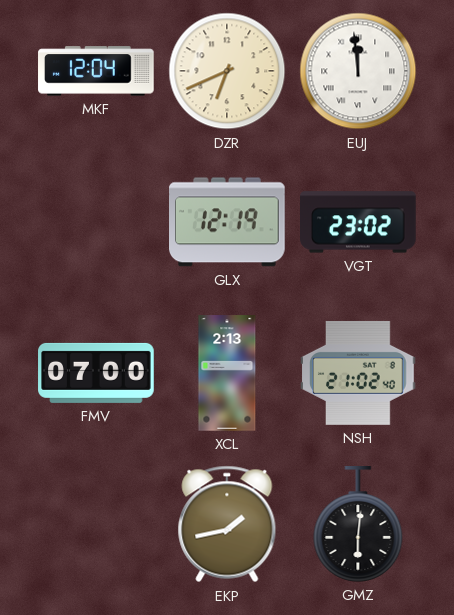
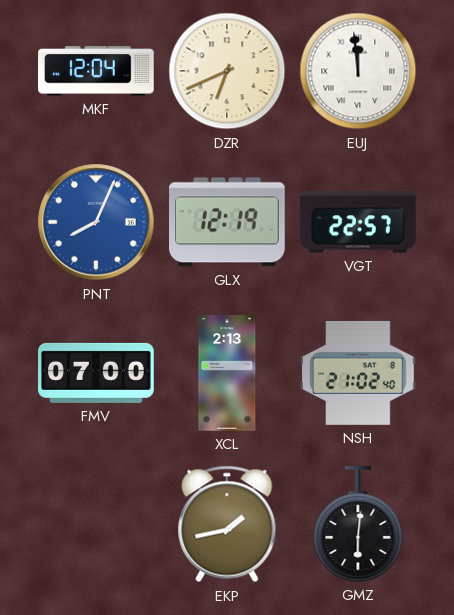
PNT: none -> 8:04 (96, 222)
VGT: 23:02 -> 22:57 (358, 222)
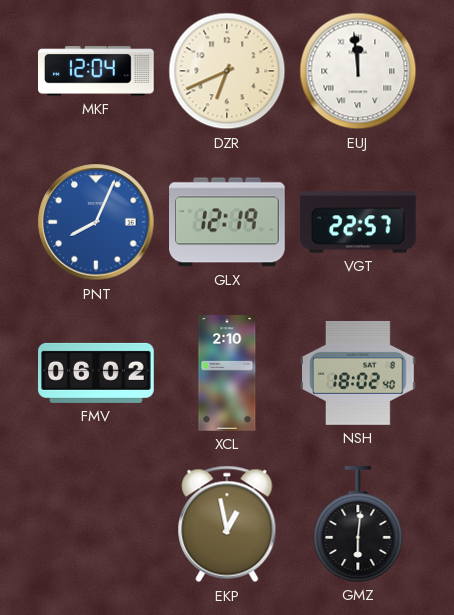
FMV: 07:00 -> 06:02 (96, 373)
XCL: 2:13 -> 2:10 (227, 373)
NSH: 21:02 -> 18:02 (358, 373)
EKP: 1:43 -> 12:58 (227, 524)
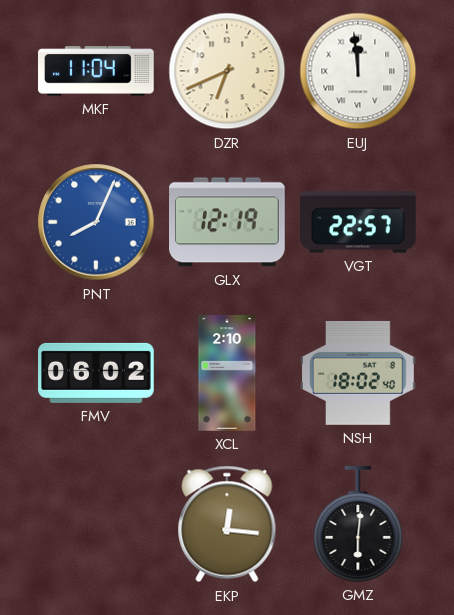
MKF: 12:04 -> 11:04 (96, 71)
EKP: 12:58 -> 12:16 (227, 524)
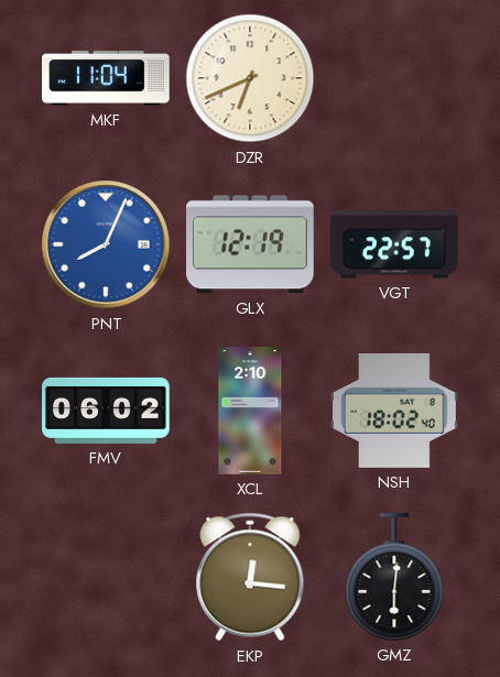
EUJ: 11:59 -> none (358, 71)
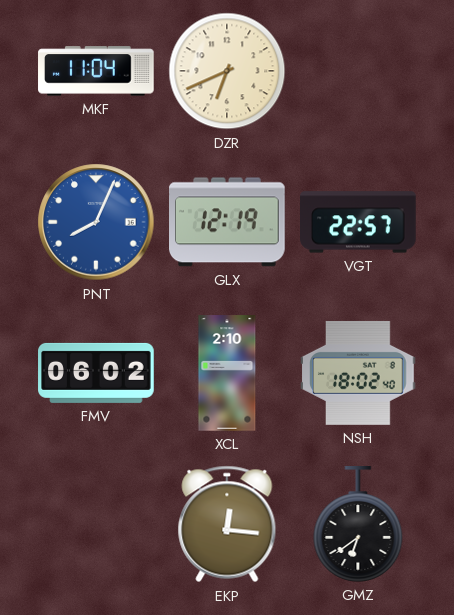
GMZ: 6:01 -> 6:39 (358, 524)
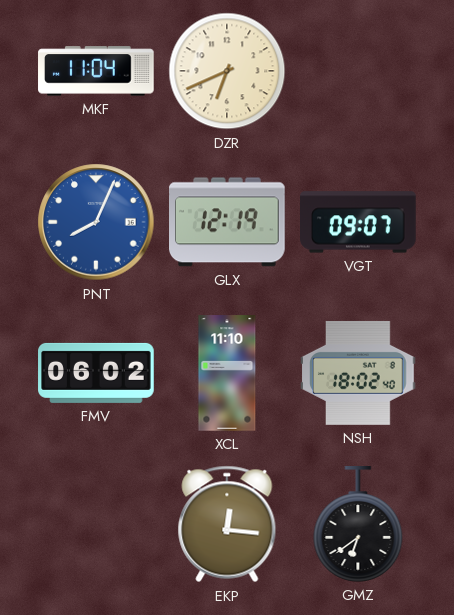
VGT: 22:57 -> 09:07 (358, 222)
XCL: 2:10 -> 11:10 (227, 373)
